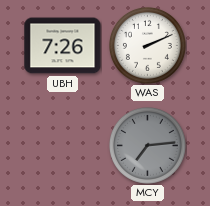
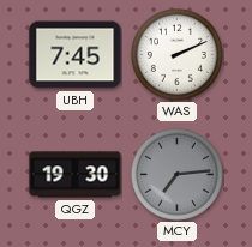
UBH: 7:26 -> 7:45 (76, 55)
QGZ: none -> 19:30 (76, 175)
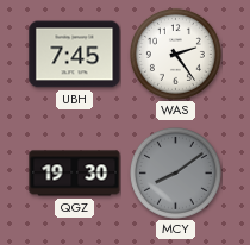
WAS: 2:11 -> 2:24 (175, 54)
MCY: 7:14 -> 8:09 (175, 172)
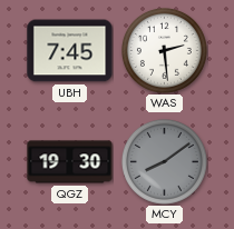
WAS: 2:24 -> 2:29 (164, 50)
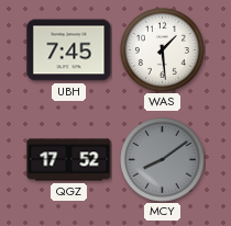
WAS: 2:29 -> 1:29 (162, 49)
QGZ: 19:30 -> 17:52 (69, 160)
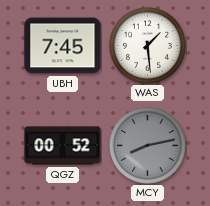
QGZ: 17:52 -> 00:52 (63, 146)
MCY: 8:09 -> 8:13 (147, 145)
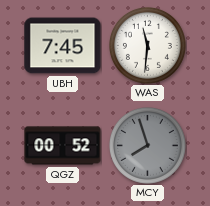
WAS: 1:29 -> 11:31 (147, 45)
MCY: 8:13 -> 7:57 (147, 145)
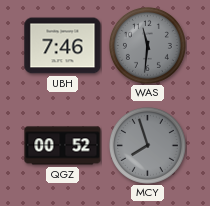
UBH: 7:45 -> 7:46 (63, 46)
WAS dial: white -> grey (147, 45)
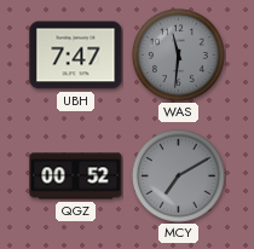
UBH: 7:46 -> 7:47 (76, 56)
MCY: 7:57 -> 7:10 (178, 175)
